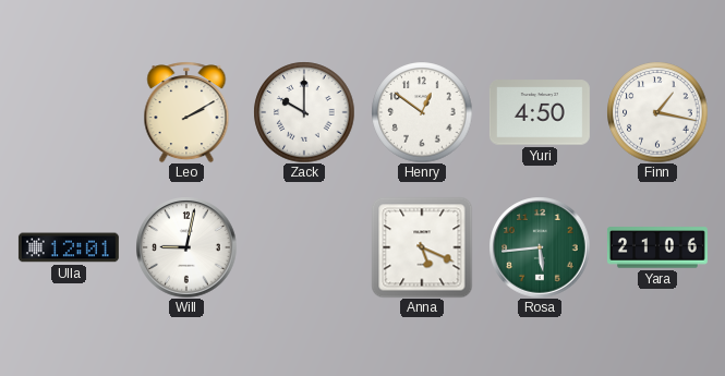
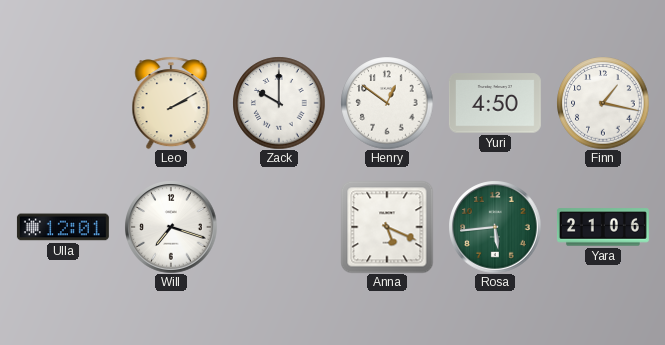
Will: 9:02 -> 7:18 (171, 227)
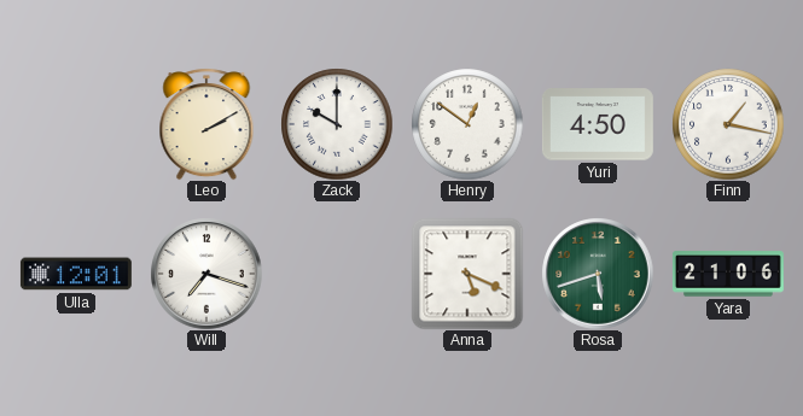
Rosa: 5:44 -> 5:42 (598, 274)
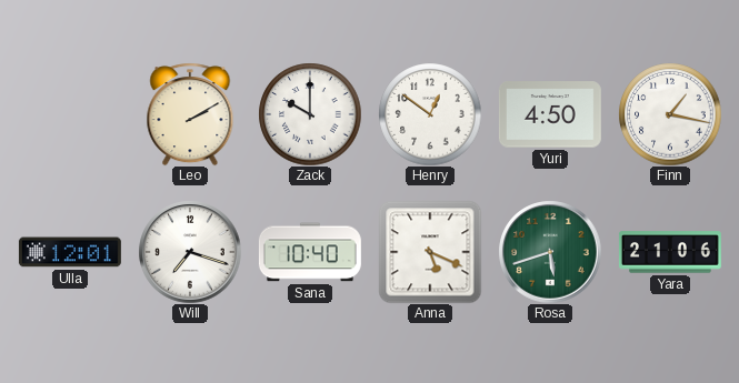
Sana: none -> 10:40 (310, 252)
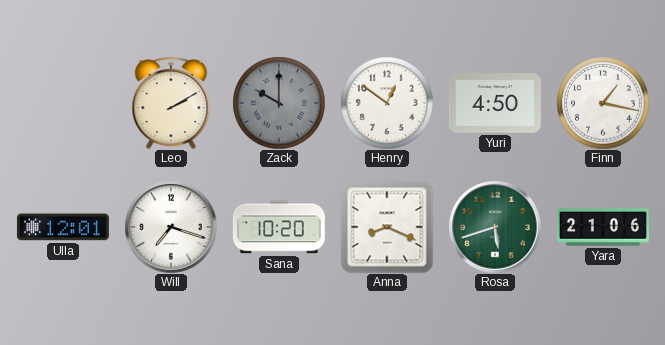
Zack dial: white -> grey (279, 103)
Sana: 10:40 -> 10:20 (279, 227)
Anna: 5:19 -> 8:19 (387, 227)
